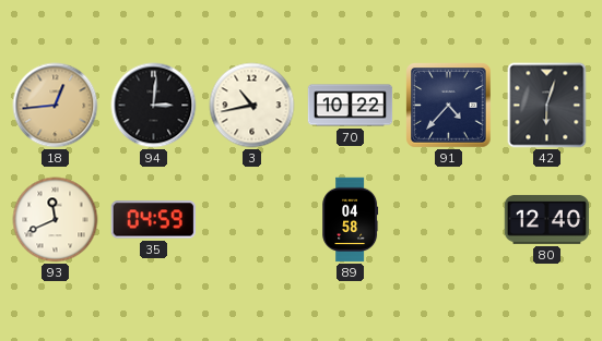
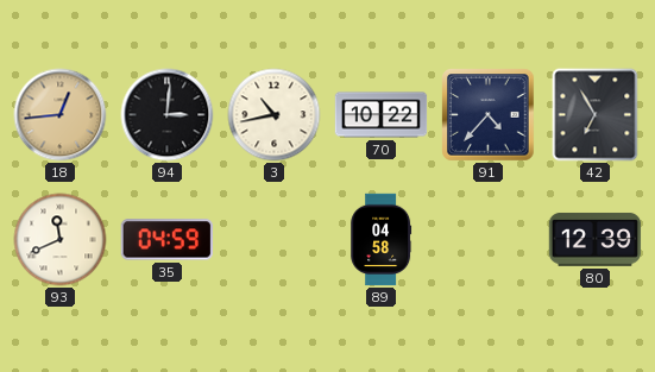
42: 6:03 -> 6:55 (596, 115)
80: 12:40 -> 12:39 (596, 239)
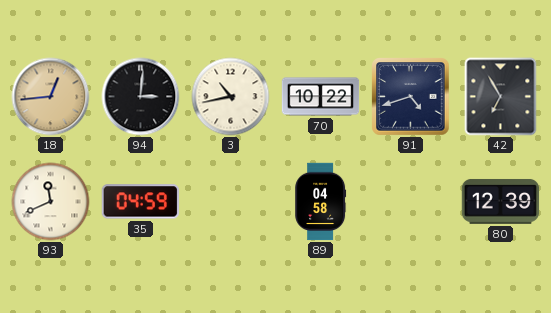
91: 4:37 -> 4:42 (411, 97)
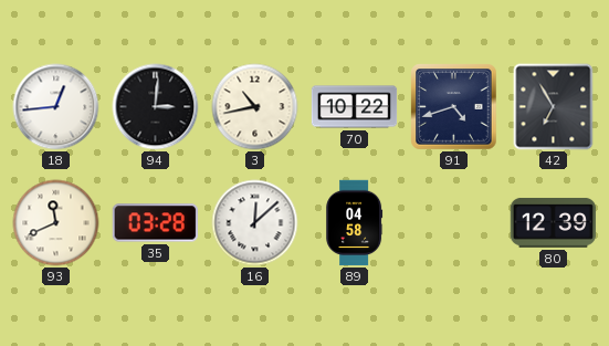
18 dial: champagne -> white (56, 107)
35: 04:59 -> 03:28 (155, 223)
16: none -> 12:08 (255, 223)
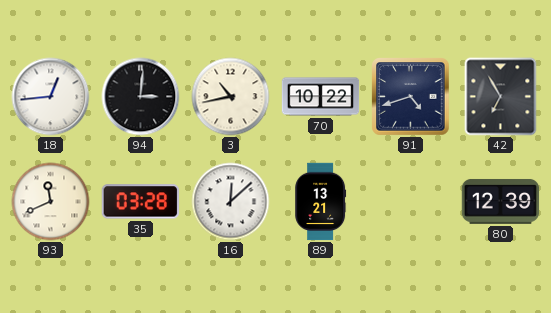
89: 04:58 -> 13:21 (321, 202)
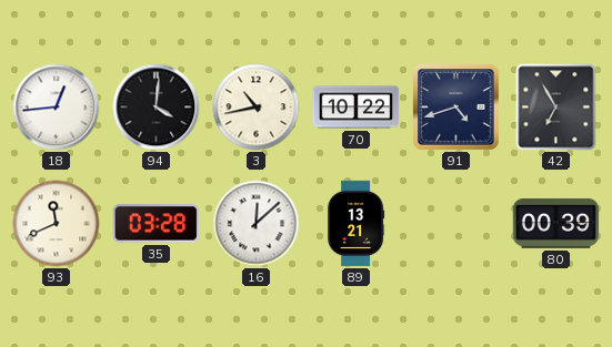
94: 3:01 -> 4:01 (157, 108)
80: 12:39 -> 00:39 (556, 223)
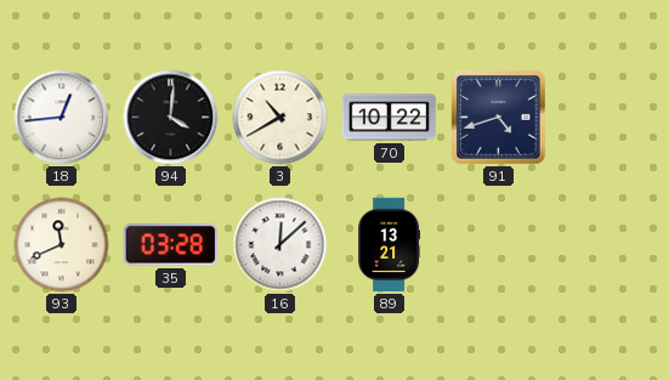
3: 10:43 -> 10:40 (280, 118)
42: 6:55 -> none (556, 108)
80: 00:39 -> none (556, 223)
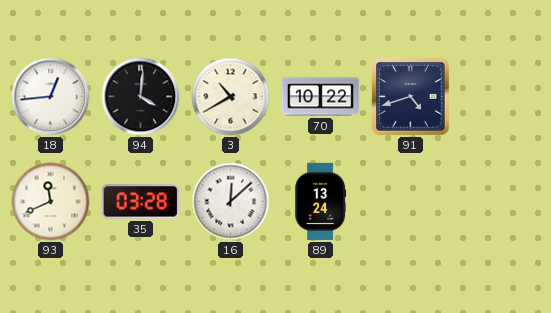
89: 13:21 -> 13:24 (321, 202)
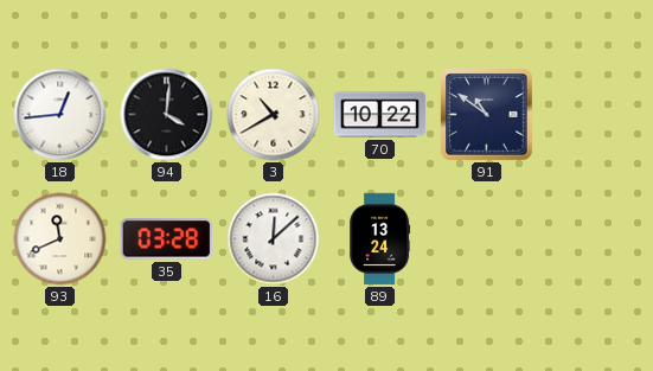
91: 4:42 -> 10:51 (487, 115)
